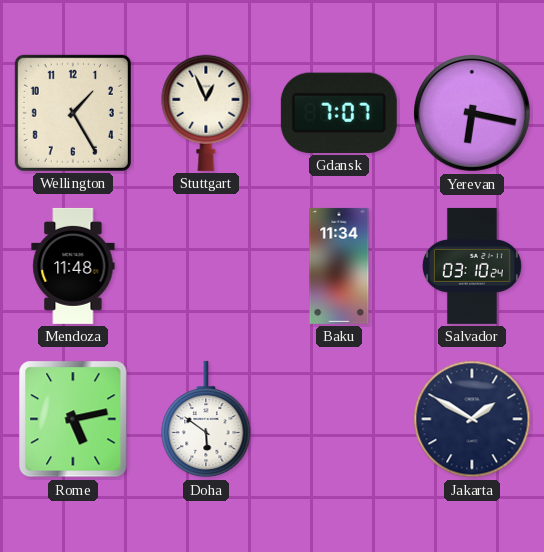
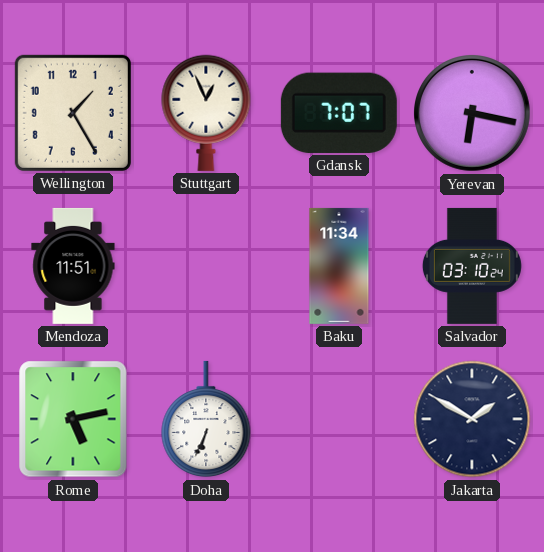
Mendoza: 11:48 -> 11:51 (73, 266)
Doha: 5:51 -> 6:34 (206, 419)
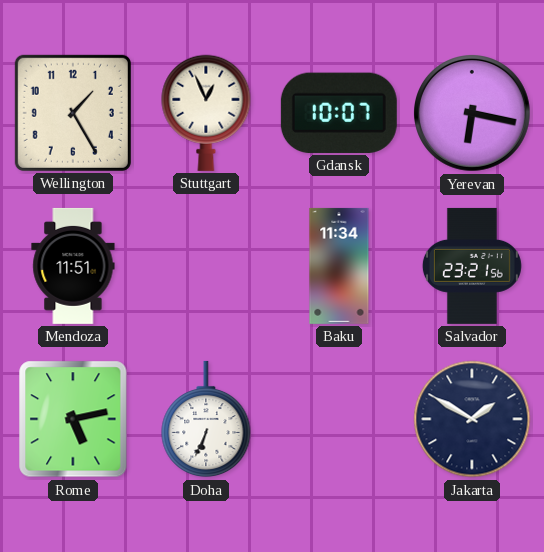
Gdansk: 7:07 -> 10:07 (339, 113)
Salvador: 03:10 -> 23:21 (472, 266)
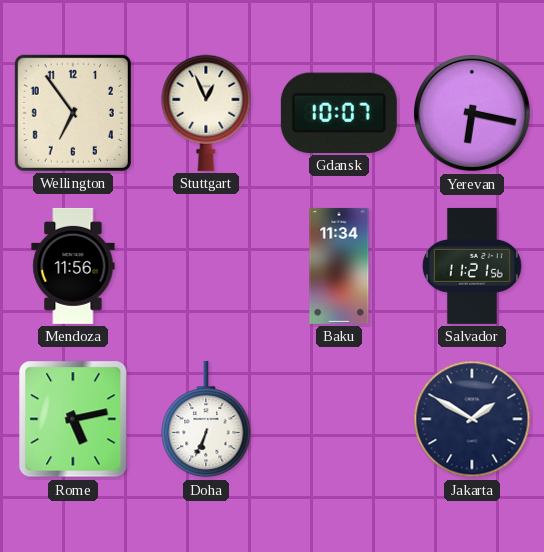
Wellington: 1:25 -> 6:54 (73, 113)
Mendoza: 11:51 -> 11:56 (73, 266)
Salvador: 23:21 -> 11:21 (472, 266)
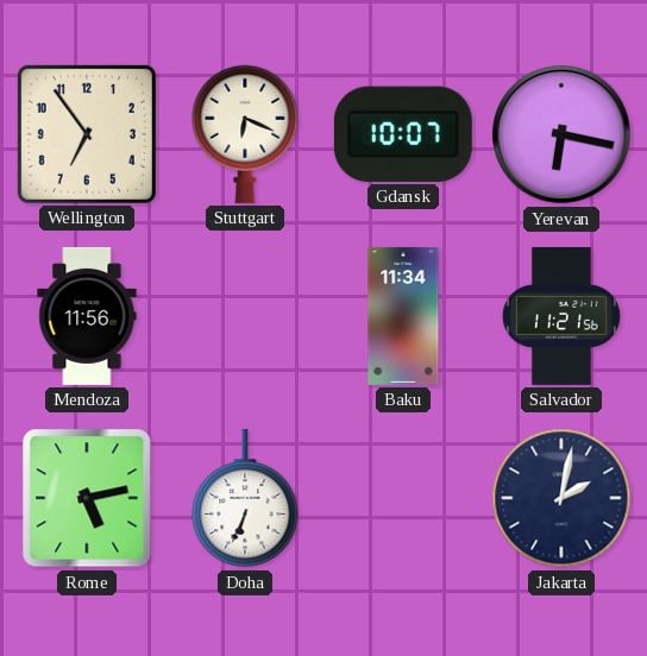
Stuttgart: 12:56 -> 6:19 (245, 134)
Jakarta: 1:50 -> 2:02 (561, 498)
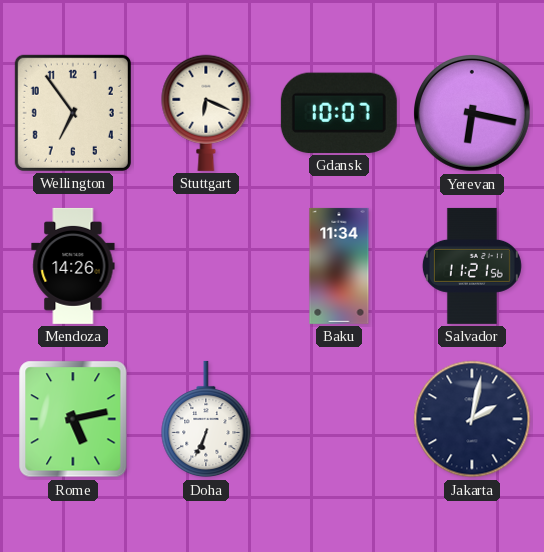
Mendoza: 11:56 -> 14:26 (73, 266)
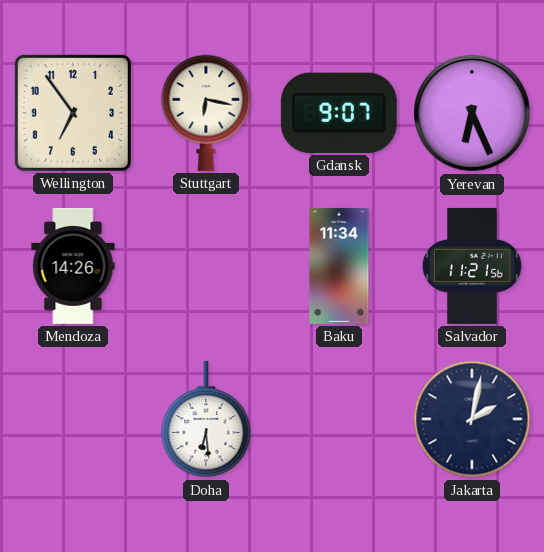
Stuttgart: 6:19 -> 6:17 (206, 113)
Gdansk: 10:07 -> 9:07 (339, 113)
Yerevan: 6:17 -> 6:26 (473, 114)
Rome: 5:13 -> none (73, 419)
Doha: 6:34 -> 6:29 (206, 419)
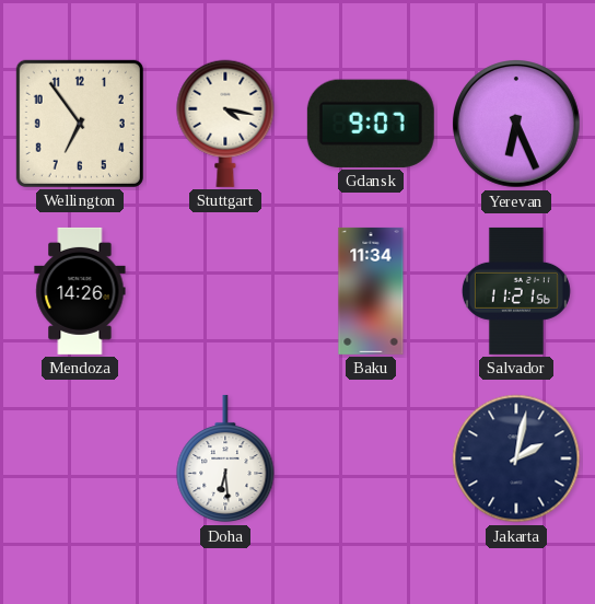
Stuttgart: 6:17 -> 4:17 (225, 124)
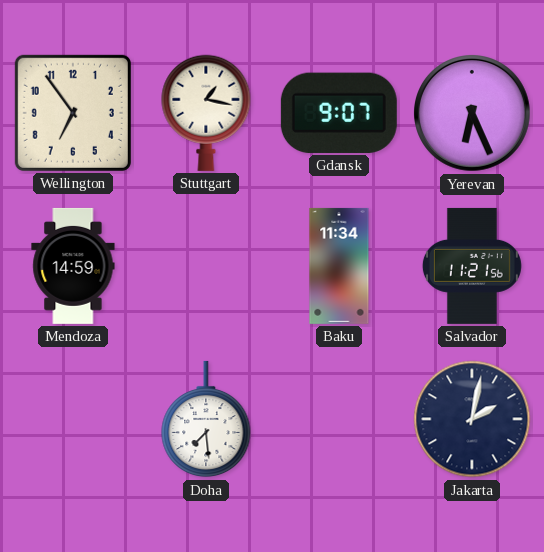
Stuttgart: 4:17 -> 1:17 (206, 113)
Mendoza: 14:26 -> 14:59 (73, 266)
Doha: 6:29 -> 7:29 (206, 419)
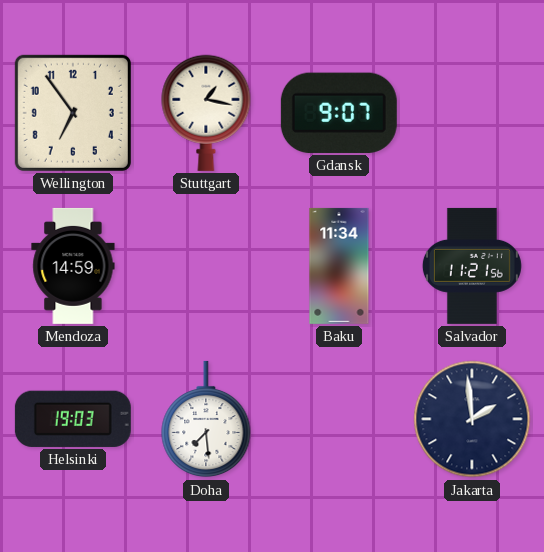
Yerevan: 6:26 -> none (473, 114)
Helsinki: none -> 19:03 (73, 419)
Jakarta: 2:02 -> 1:59 (472, 419)
